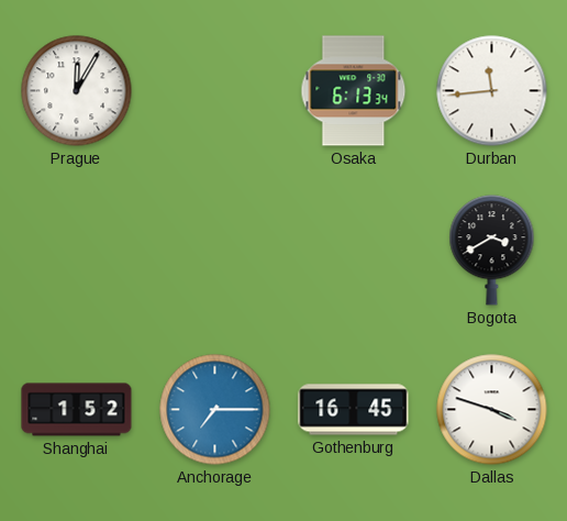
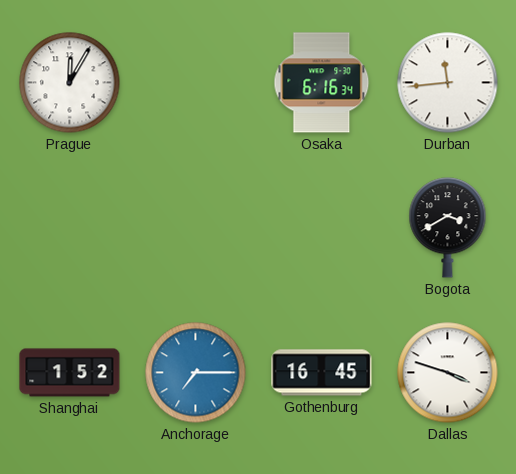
Osaka: 6:13 -> 6:16 (322, 83)
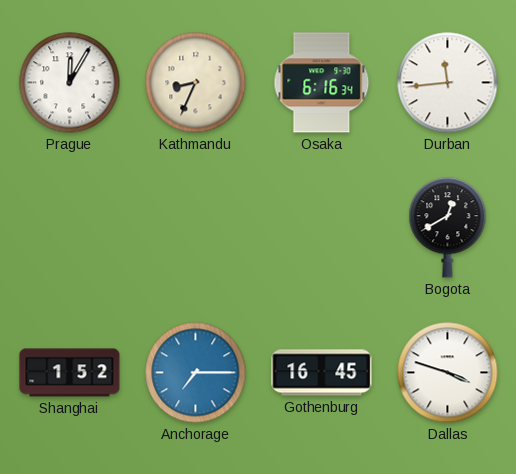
Kathmandu: none -> 8:34 (196, 83)
Bogota: 3:40 -> 12:40 (448, 228)
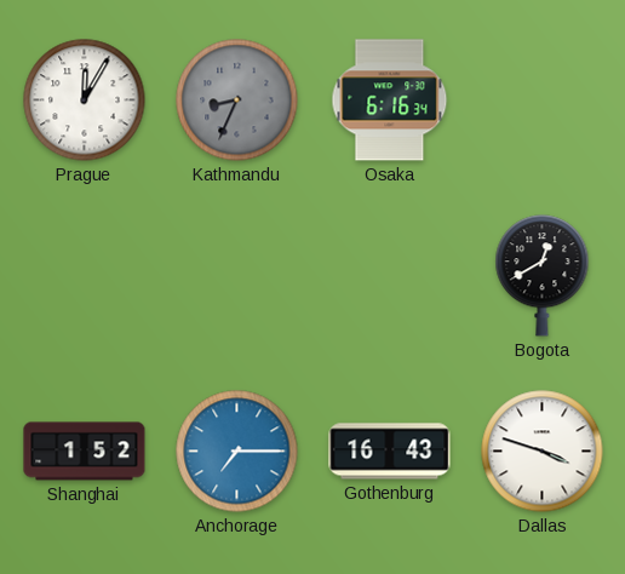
Kathmandu dial: cream -> grey (237, 101)
Durban: 11:44 -> none (448, 83)
Gothenburg: 16:45 -> 16:43 (390, 452)
